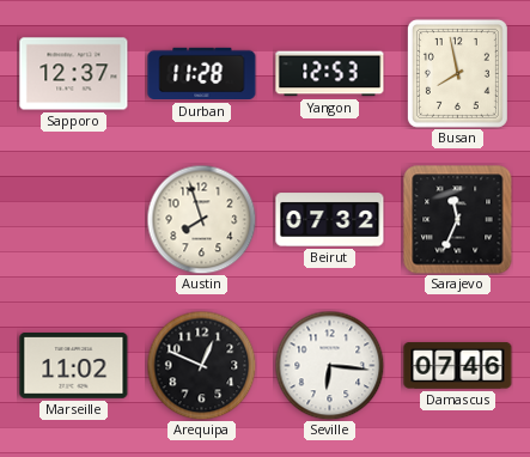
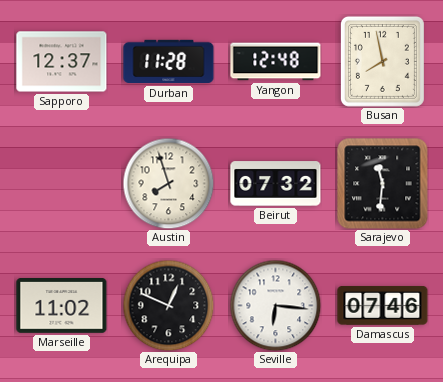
Yangon: 12:53 -> 12:48 (276, 62)
Sarajevo: 11:34 -> 11:31 (383, 184)
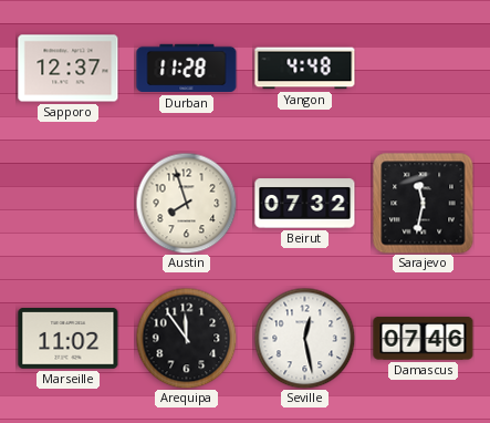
Yangon: 12:48 -> 4:48 (305, 69)
Busan: 7:58 -> none (382, 61)
Sarajevo: 11:31 -> 11:32 (424, 204)
Arequipa: 12:49 -> 11:54 (186, 338)
Seville: 6:16 -> 12:28 (304, 338)
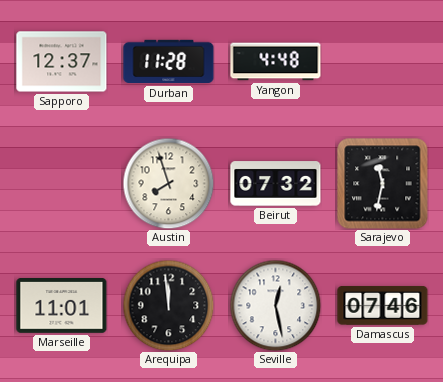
Marseille: 11:02 -> 11:01 (62, 306)
Arequipa: 11:54 -> 11:59 (168, 305)
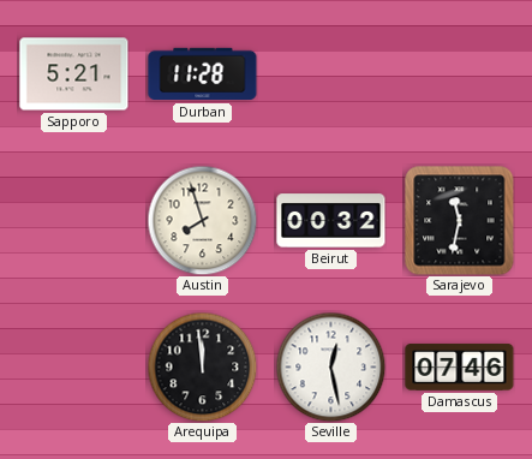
Sapporo: 12:37 -> 5:21 (74, 74)
Yangon: 4:48 -> none (276, 62)
Beirut: 07:32 -> 00:32 (331, 221)
Marseille: 11:01 -> none (62, 306)
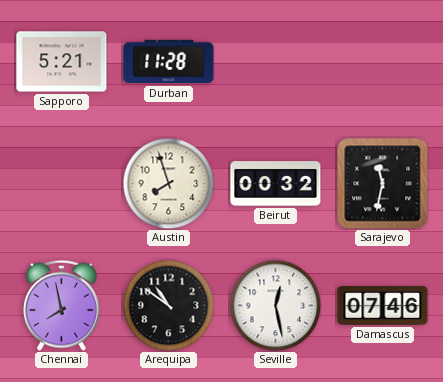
Chennai: none -> 7:58 (61, 305)
Arequipa: 11:59 -> 10:51 (168, 305)
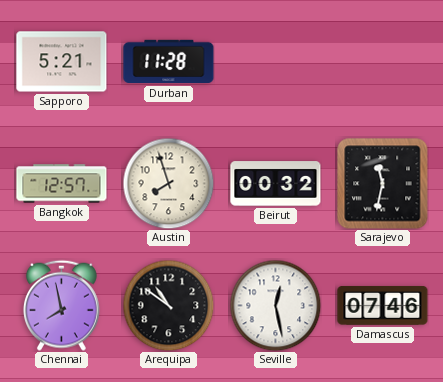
Bangkok: none -> 12:57 (62, 184)
